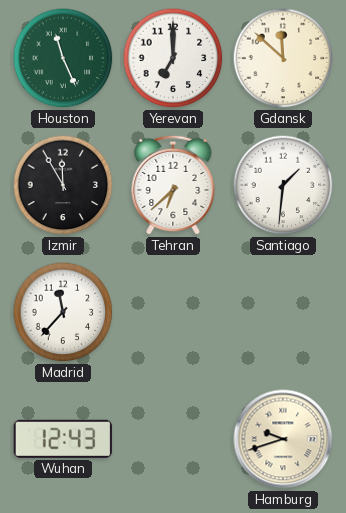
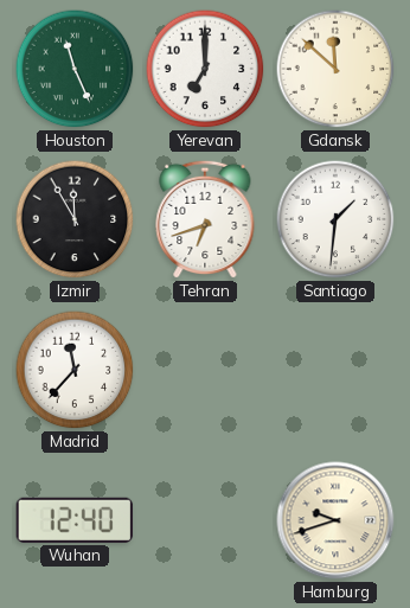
Tehran: 6:38 -> 6:42 (205, 219)
Wuhan: 12:43 -> 12:40 (75, 520)
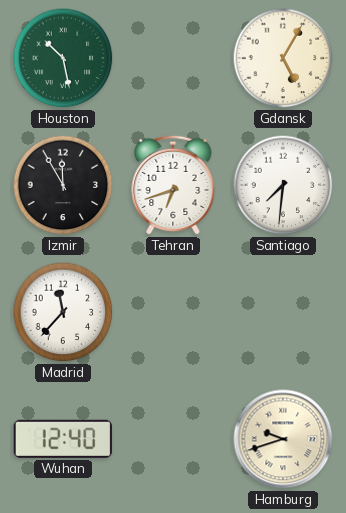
Houston: 11:26 -> 10:28 (63, 58)
Yerevan: 7:00 -> none (205, 69)
Gdansk: 11:52 -> 5:05 (283, 58)
Santiago: 1:31 -> 7:31 (283, 185)
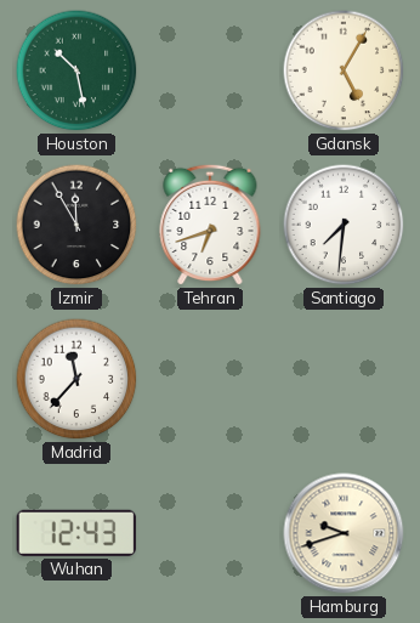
Wuhan: 12:40 -> 12:43 (76, 533)
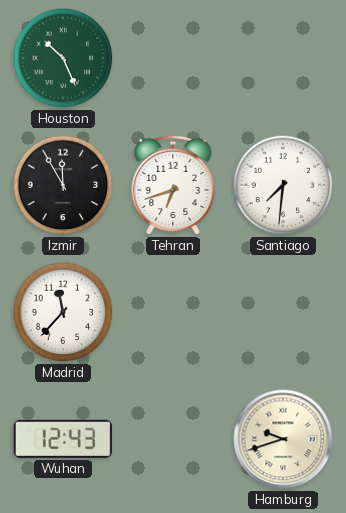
Houston: 10:28 -> 10:26 (63, 58)
Gdansk: 5:05 -> none (344, 70)
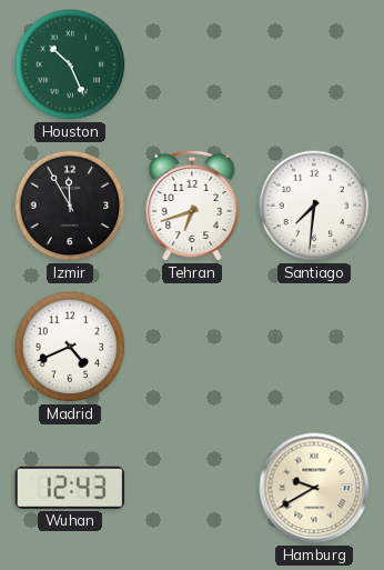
Madrid: 11:37 -> 4:41 (70, 347)
Hamburg: 9:42 -> 9:40 (314, 488)
